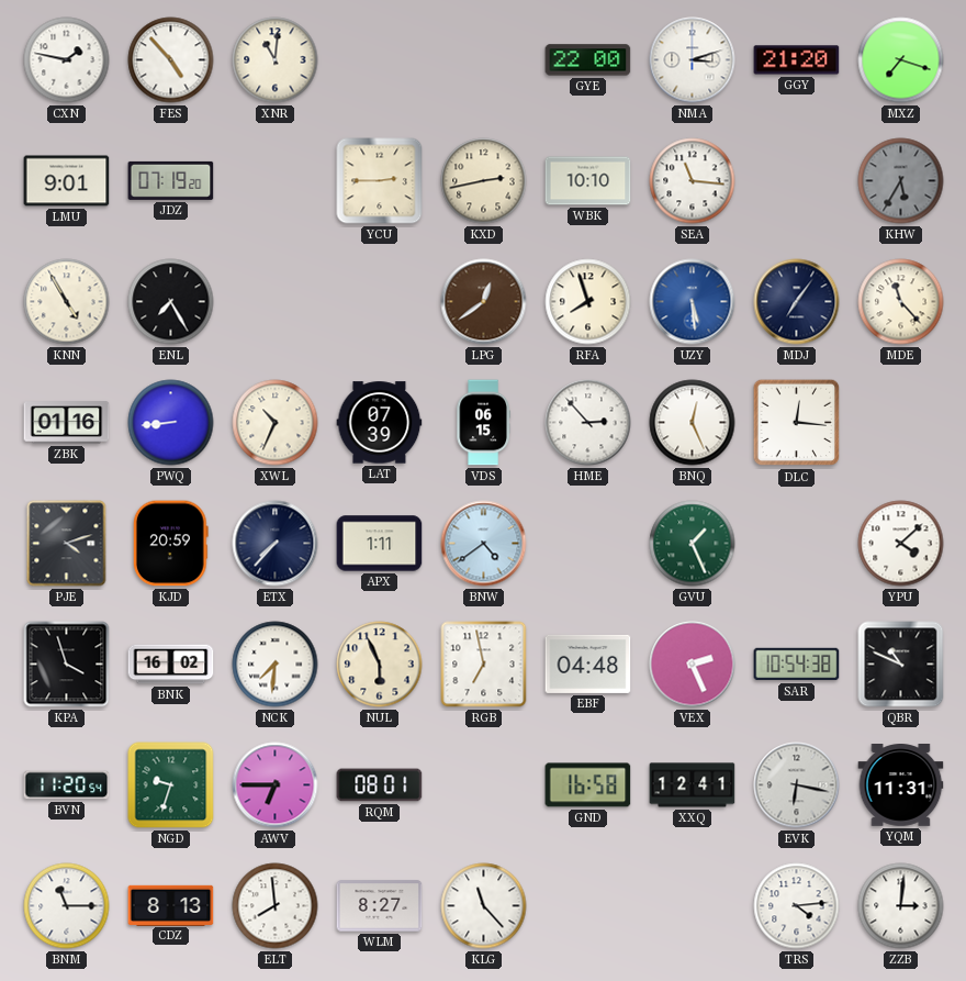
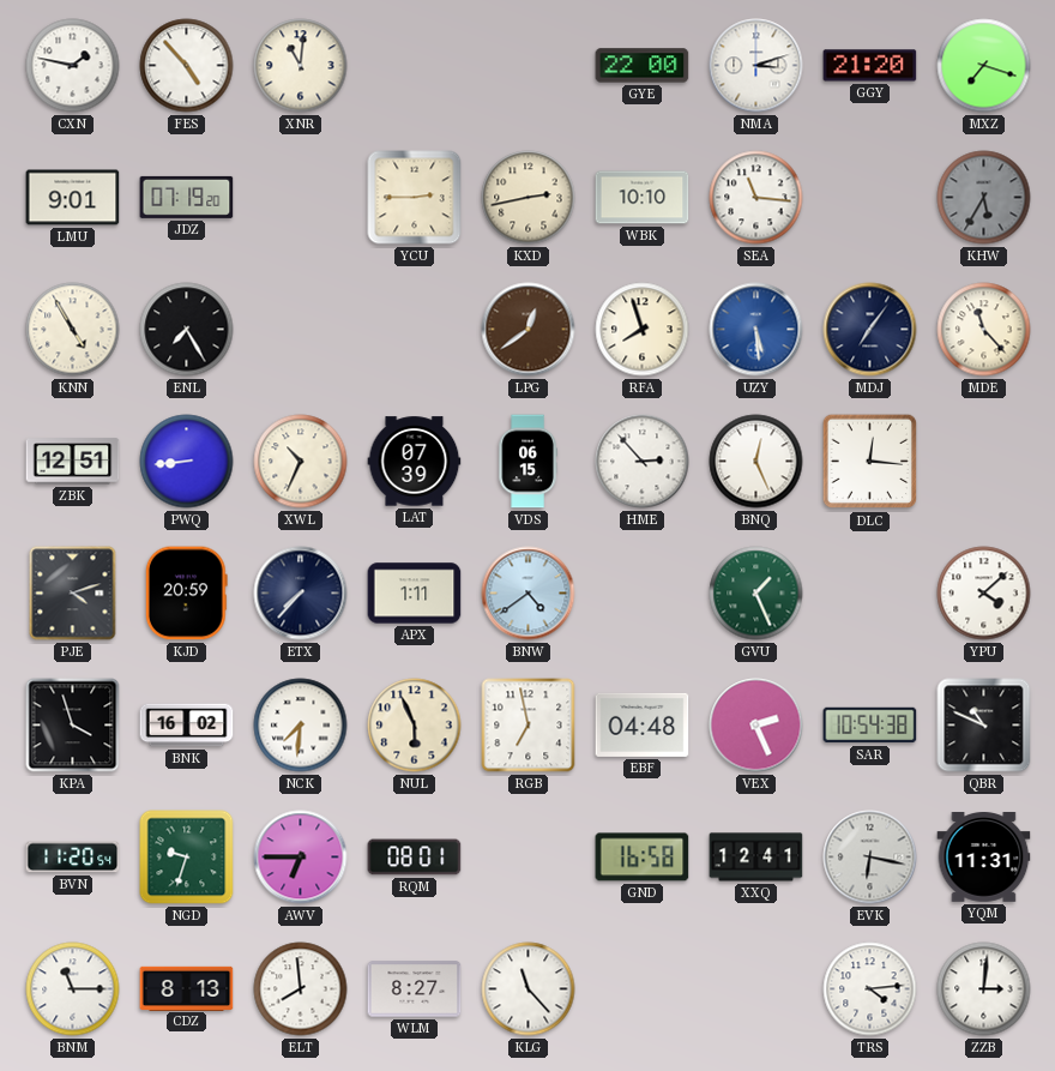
ZBK: 01:16 -> 12:51 (73, 462)
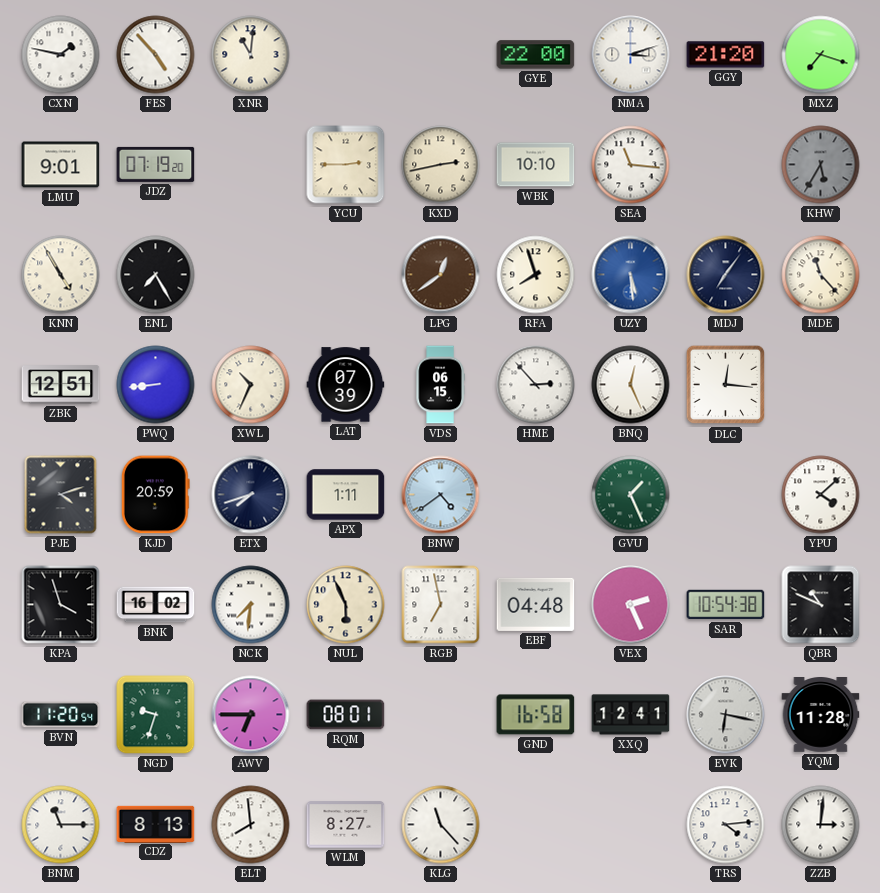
ETX: 7:37 -> 7:42 (251, 495)
YQM: 11:31 -> 11:28 (821, 715)
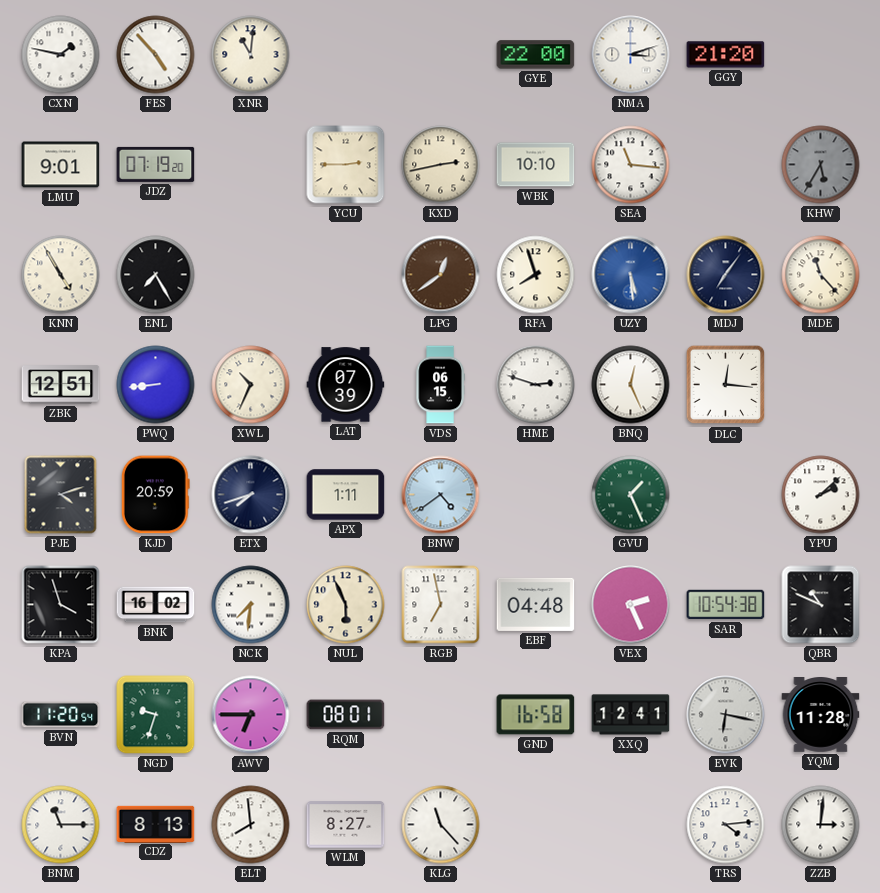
MXZ: 7:18 -> none (821, 55)
HME: 2:53 -> 2:48 (536, 385)
YPU: 4:08 -> 2:08 (821, 495)
